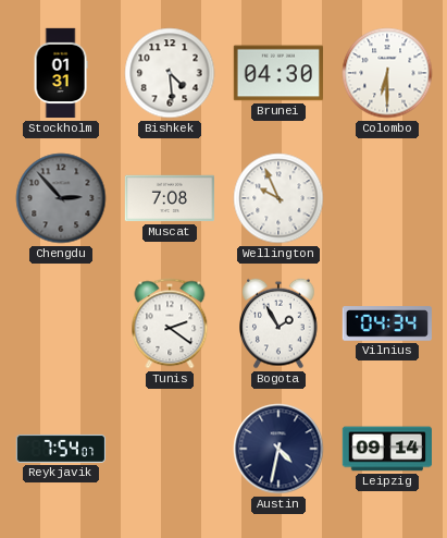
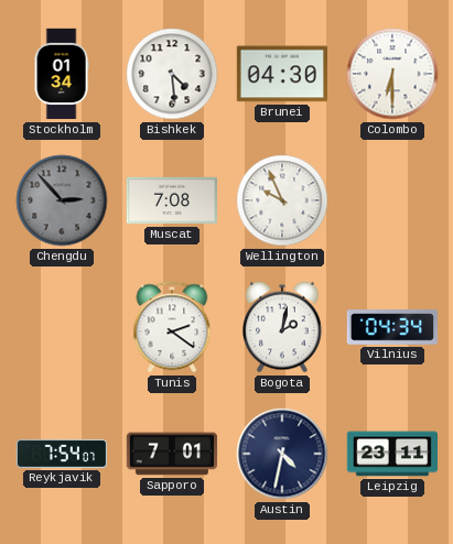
Stockholm: 01:31 -> 01:34 (62, 74)
Bogota: 1:55 -> 2:02 (282, 327)
Sapporo: none -> 7:01 (172, 454)
Leipzig: 09:14 -> 23:11 (391, 454)
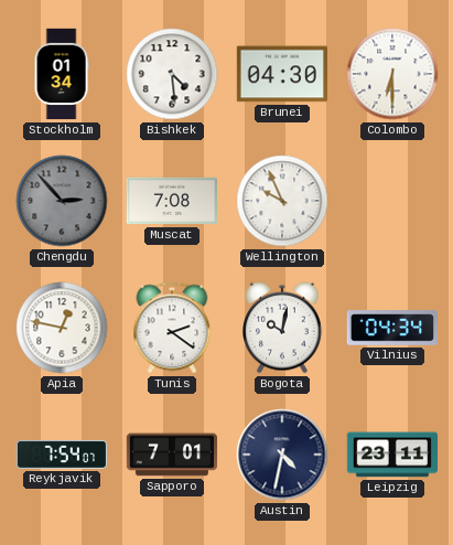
Apia: none -> 12:47 (62, 328)
Bogota: 2:02 -> 10:02 (282, 328)
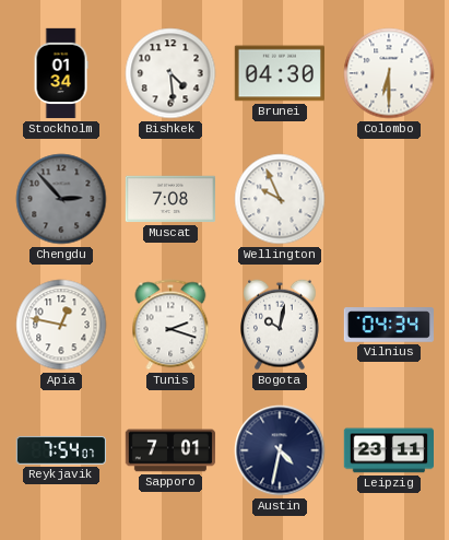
Tunis: 2:21 -> 2:18 (170, 325)
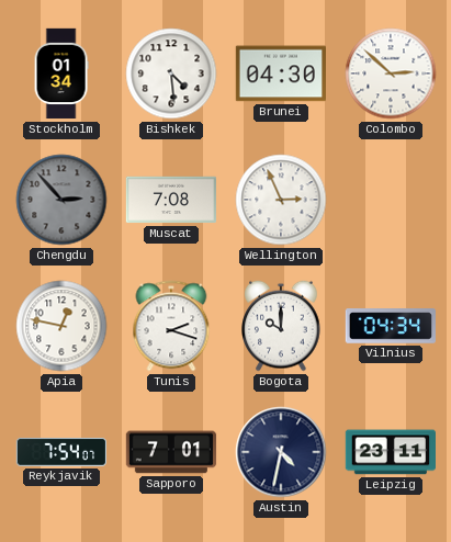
Colombo: 6:30 -> 2:52 (391, 74)
Wellington: 9:56 -> 2:56 (281, 200)
Bogota: 10:02 -> 10:00 (281, 326)
